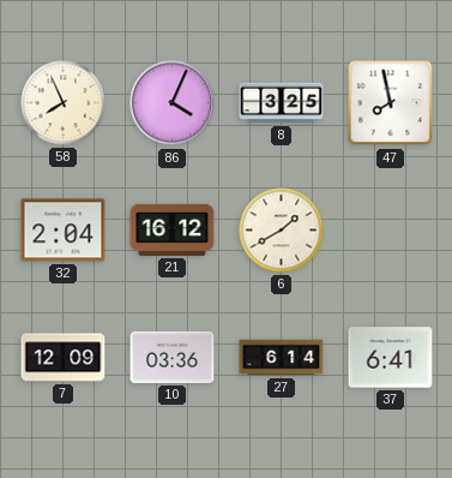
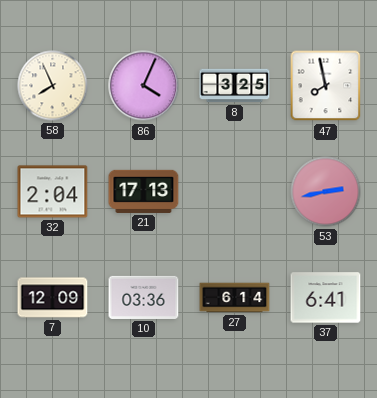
21: 16:12 -> 17:13 (144, 191)
6: 1:40 -> none (282, 231)
53: none -> 2:43 (326, 192)
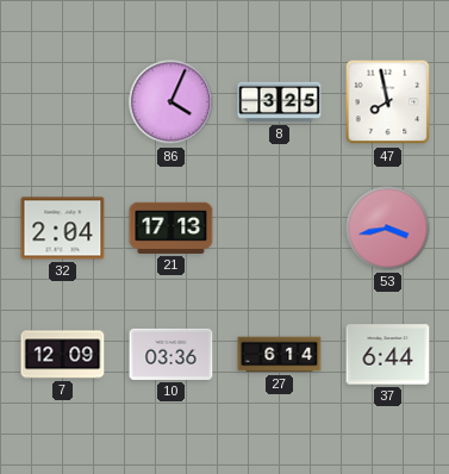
58: 7:56 -> none (53, 86)
53: 2:43 -> 3:43 (388, 229)
37: 6:41 -> 6:44 (388, 355)
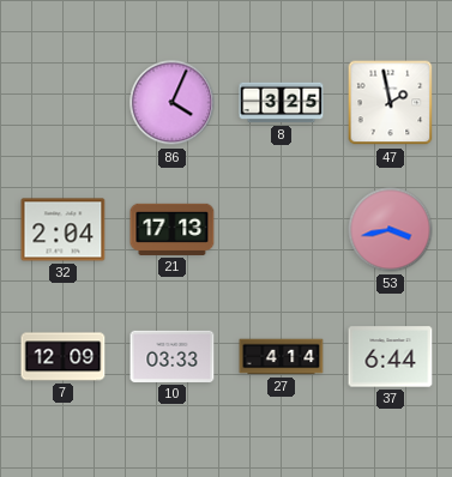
47: 7:58 -> 1:58 (391, 103)
10: 03:36 -> 03:33 (173, 356)
27: 6:14 -> 4:14 (282, 357)
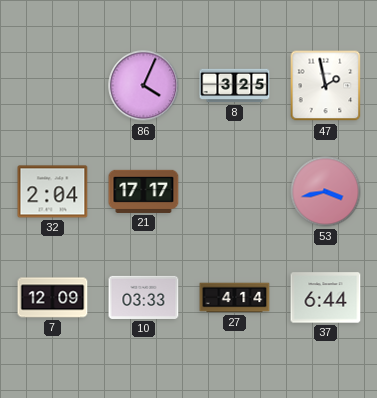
21: 17:13 -> 17:17 (144, 191)
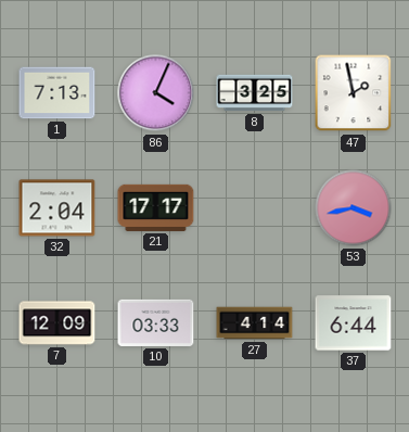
1: none -> 7:13 (57, 93)
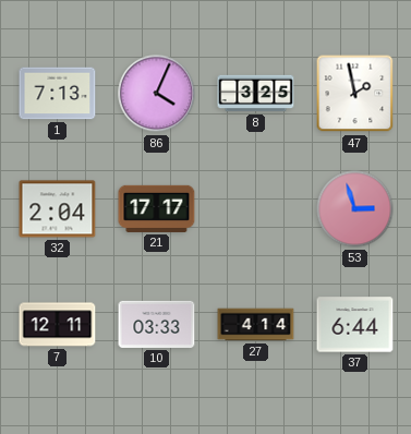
53: 3:43 -> 2:57 (355, 209)
7: 12:09 -> 12:11 (58, 325)
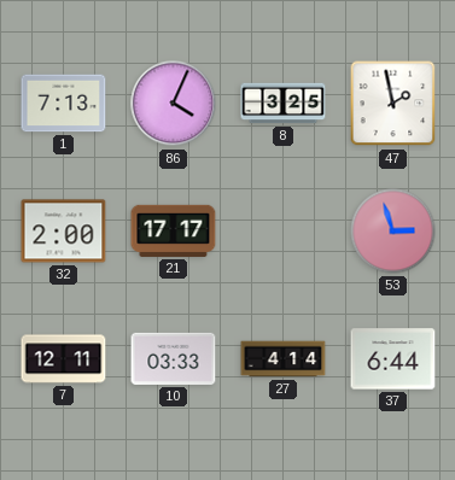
32: 2:04 -> 2:00 (64, 232)
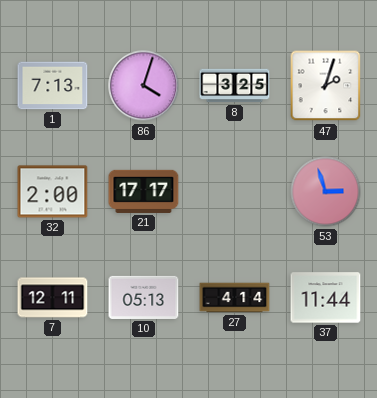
86: 4:04 -> 4:03 (144, 86)
47: 1:58 -> 2:03 (326, 86)
10: 03:33 -> 05:13 (144, 297)
37: 6:44 -> 11:44 (326, 298)
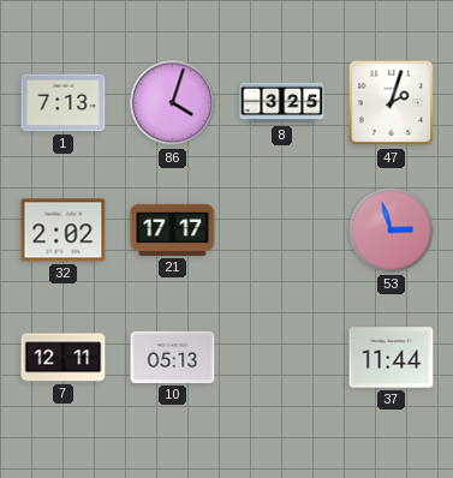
32: 2:00 -> 2:02 (64, 231)
27: 4:14 -> none (235, 298)
